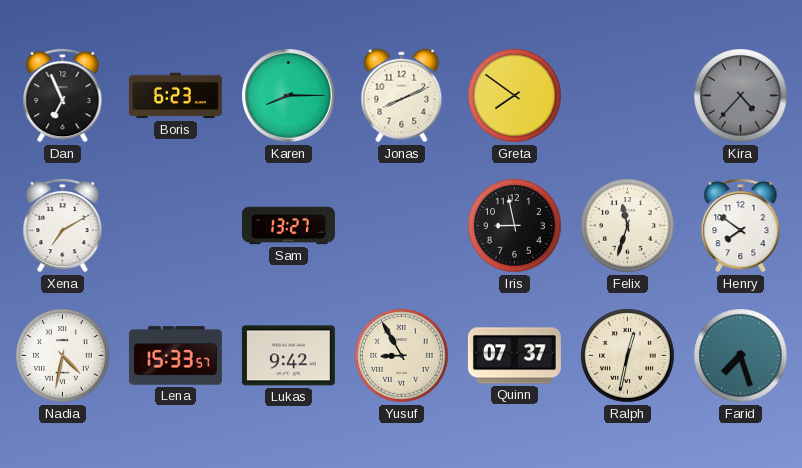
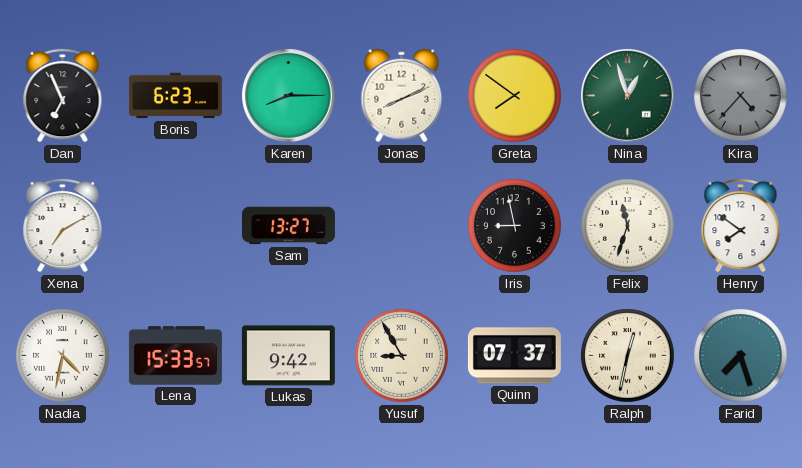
Nina: none -> 12:57 (628, 96)
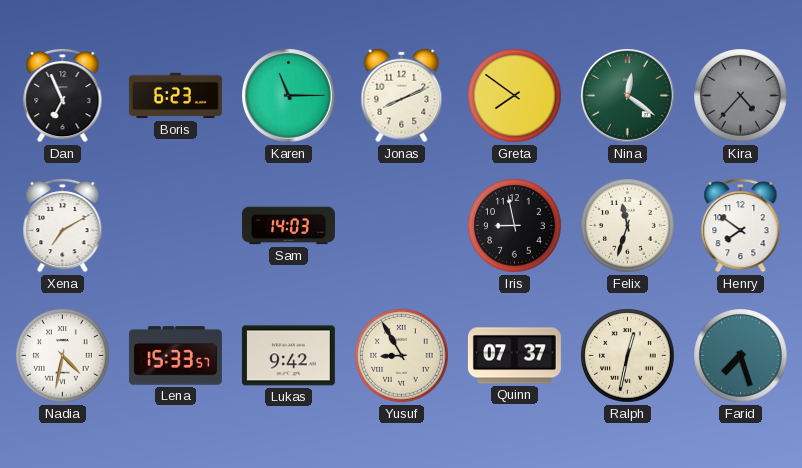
Karen: 8:15 -> 11:15 (289, 96)
Nina: 12:57 -> 12:21 (628, 96)
Sam: 13:27 -> 14:03 (288, 226)
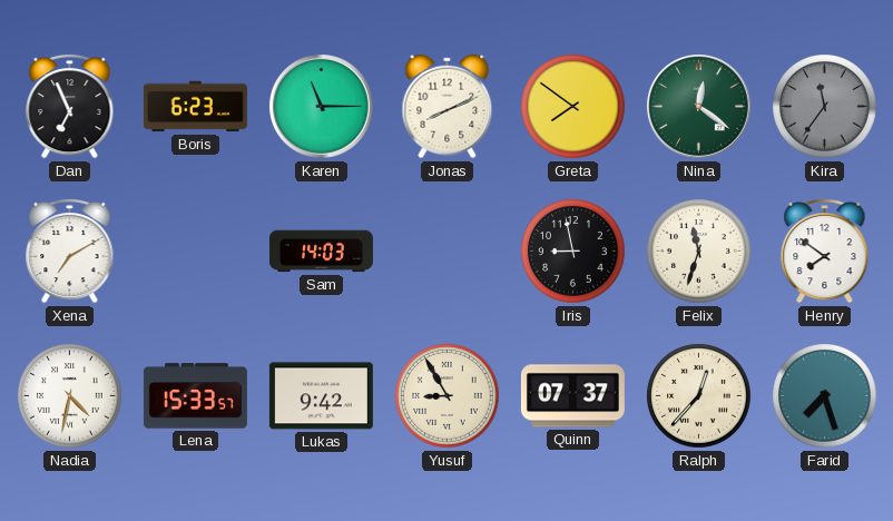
Kira: 4:37 -> 11:36 (825, 107)
Ralph: 12:32 -> 12:37 (699, 396)
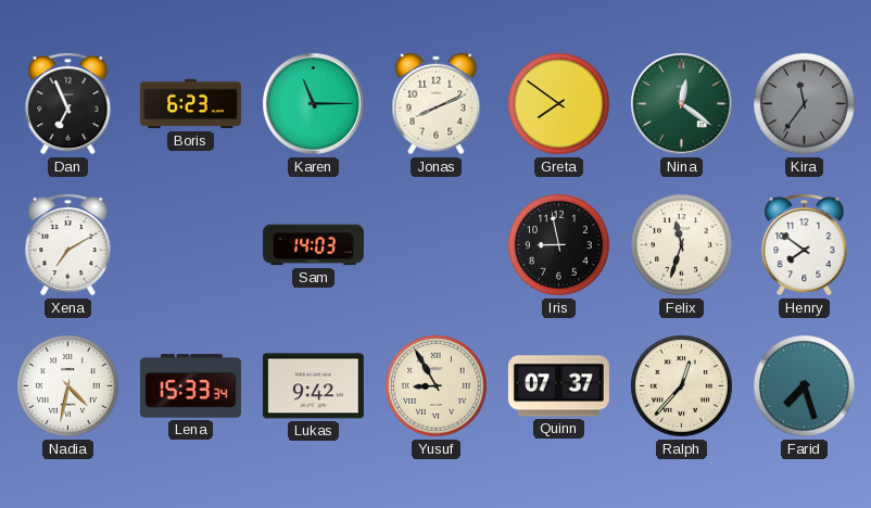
Lena: 15:33:57 -> 15:33:34 (190, 386)
